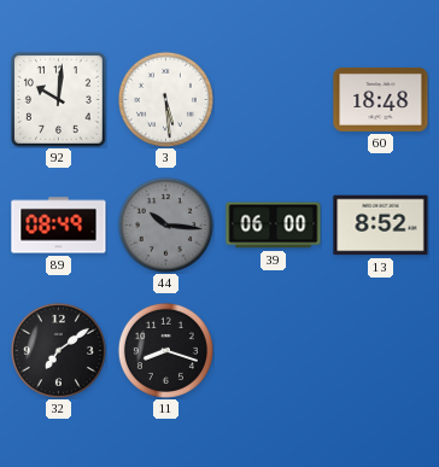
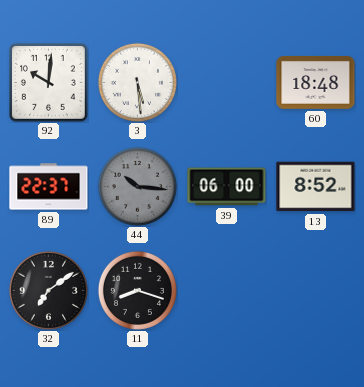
89: 08:49 -> 22:37 (49, 187)
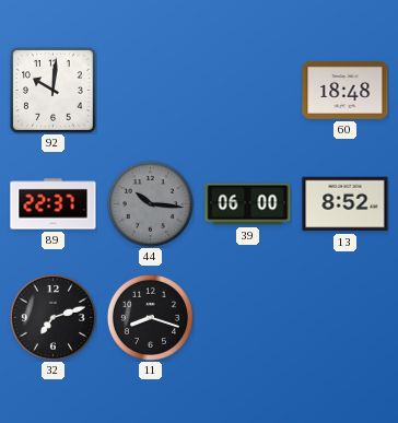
3: 5:29 -> none (137, 82)
32: 7:09 -> 7:12 (52, 317)
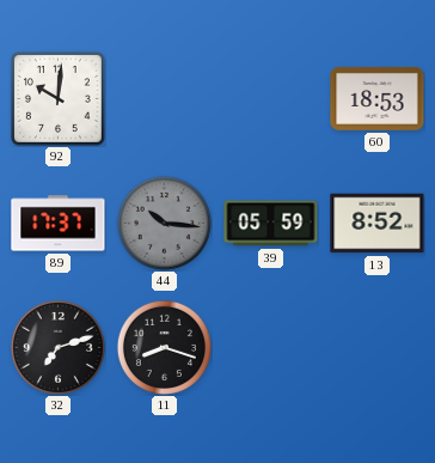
60: 18:48 -> 18:53 (378, 98)
89: 22:37 -> 17:37 (59, 224)
39: 06:00 -> 05:59 (271, 224)
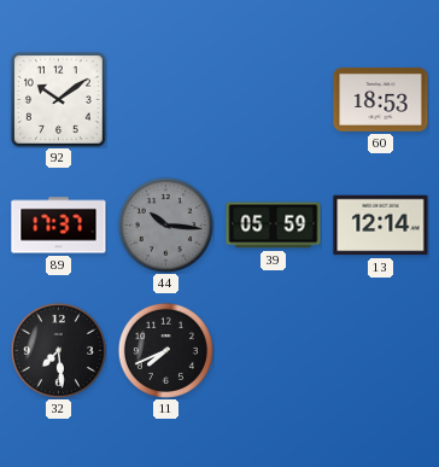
92: 10:01 -> 10:09 (58, 99)
13: 8:52 -> 12:14 (381, 226)
32: 7:12 -> 7:29 (58, 350)
11: 8:18 -> 7:41 (165, 350)
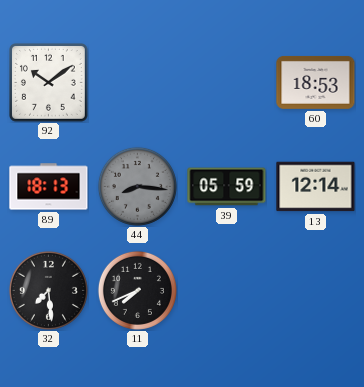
89: 17:37 -> 18:13 (49, 187)
44: 10:16 -> 8:16 (137, 186)
